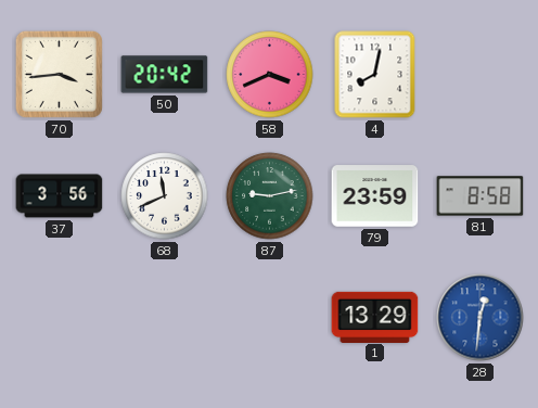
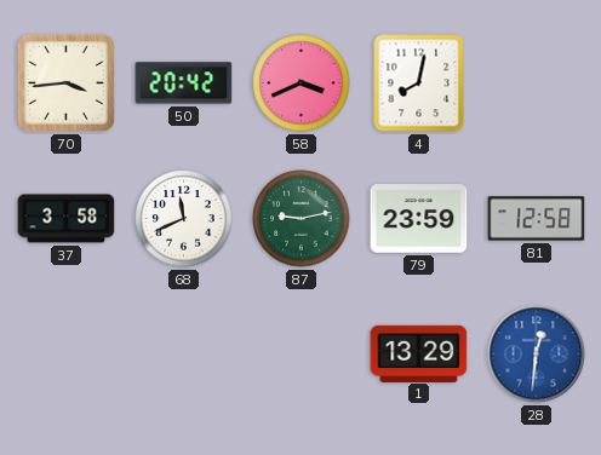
37: 3:56 -> 3:58 (67, 219)
81: 8:58 -> 12:58 (537, 219)
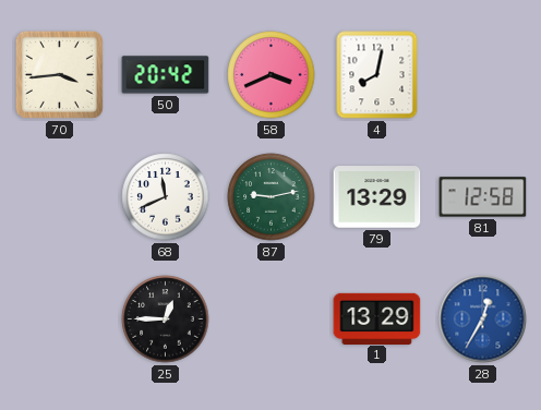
37: 3:58 -> none (67, 219)
79: 23:59 -> 13:29 (377, 197)
25: none -> 12:45 (166, 319)
28: 12:31 -> 12:35 (483, 319)
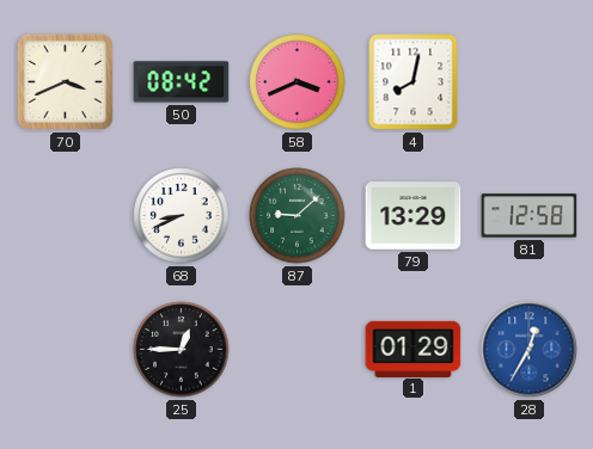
70: 3:44 -> 3:41 (65, 81)
50: 20:42 -> 08:42 (182, 82)
68: 11:41 -> 8:41 (182, 216)
87: 9:13 -> 9:08 (298, 216)
1: 13:29 -> 01:29 (414, 349)
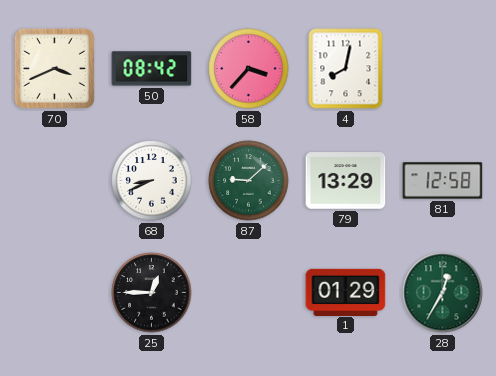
58: 3:41 -> 3:37 (249, 69)
28 dial: blue -> green (443, 293)
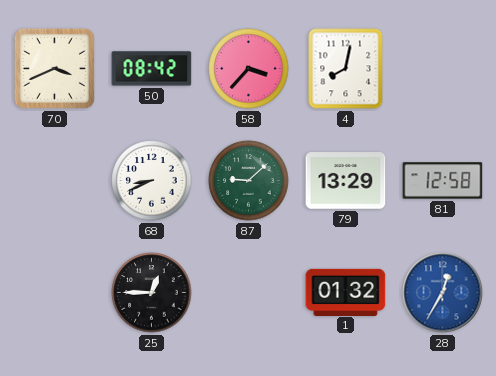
1: 01:29 -> 01:32 (346, 292)
28 dial: green -> blue (443, 293)
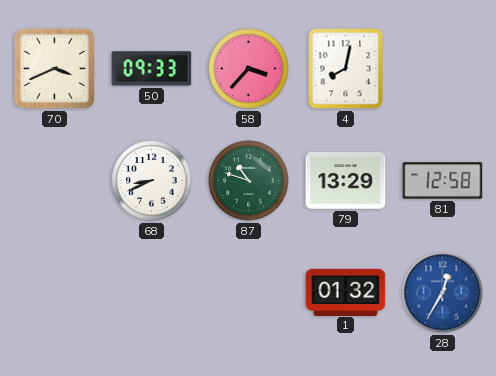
50: 08:42 -> 09:33 (152, 69)
87: 9:08 -> 10:48 (249, 181)
25: 12:45 -> none (152, 293)
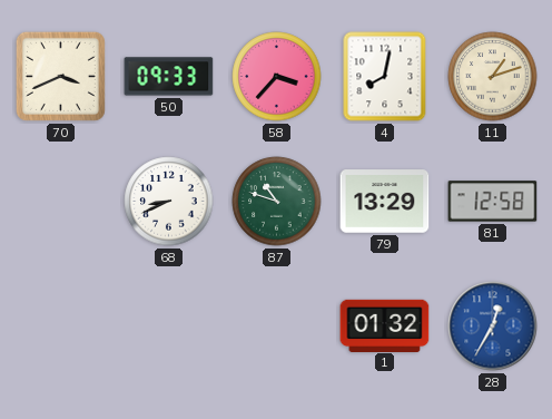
11: none -> 1:12 (493, 77)
